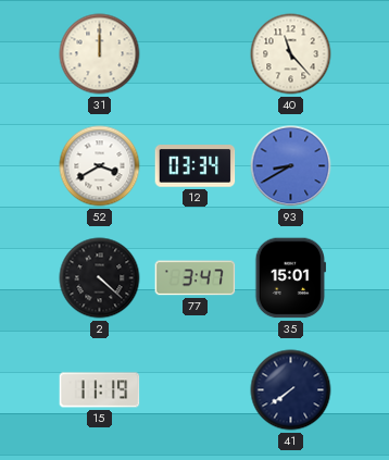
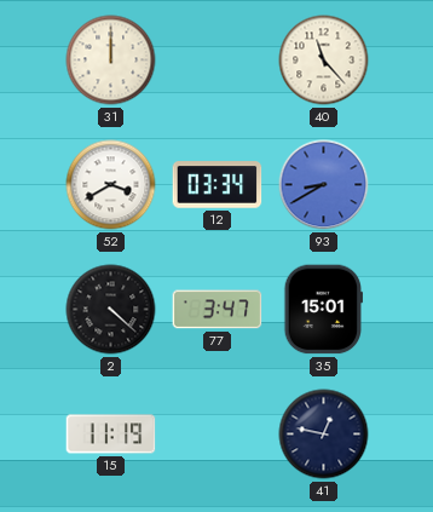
41: 7:39 -> 12:47 (324, 435)
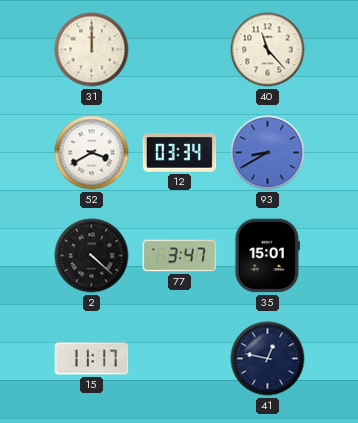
15: 11:19 -> 11:17 (92, 359)
